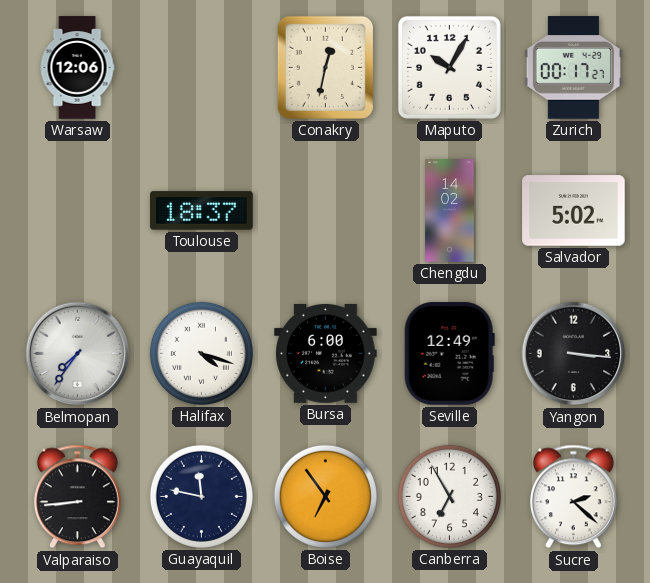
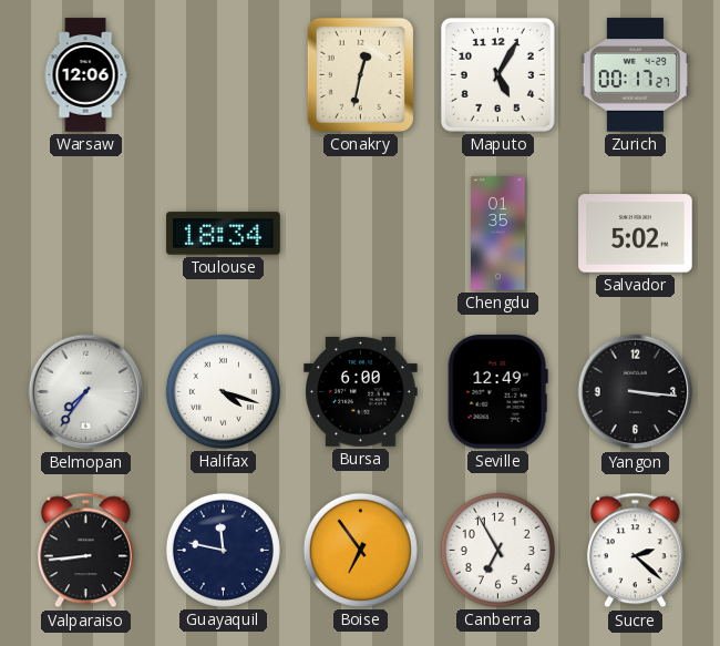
Maputo: 10:05 -> 5:05 (497, 74)
Toulouse: 18:37 -> 18:34 (224, 234)
Chengdu: 14:02 -> 01:35 (498, 234)
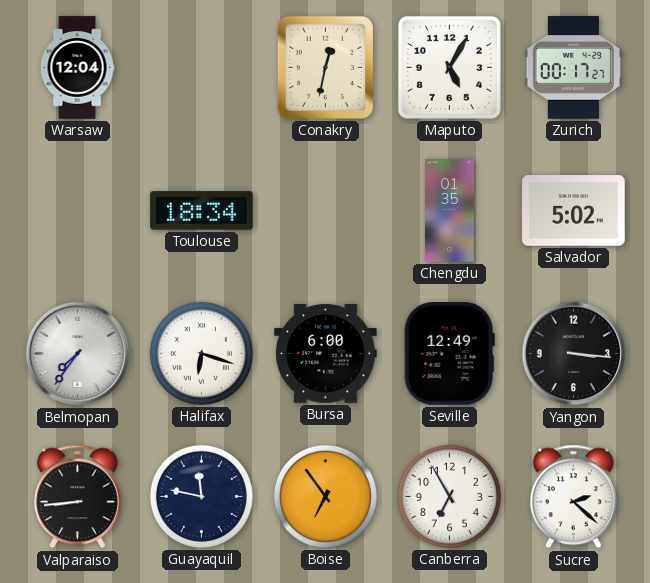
Warsaw: 12:06 -> 12:04 (77, 68)
Halifax: 4:18 -> 6:18 (201, 353)
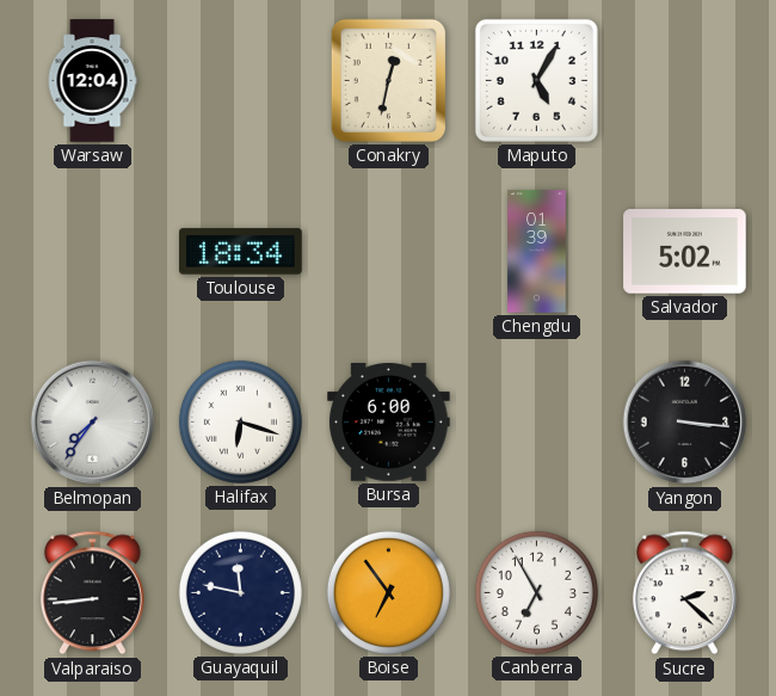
Zurich: 00:17 -> none (573, 68)
Chengdu: 01:35 -> 01:39 (537, 252)
Seville: 12:49 -> none (449, 354)
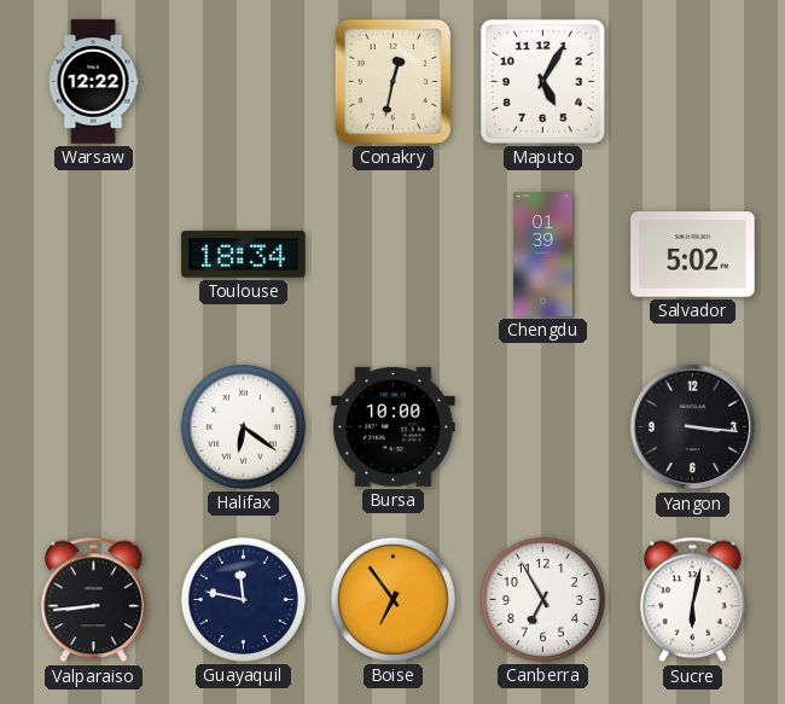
Warsaw: 12:04 -> 12:22 (93, 82)
Belmopan: 7:36 -> none (93, 423)
Halifax: 6:18 -> 6:21 (243, 426)
Bursa: 6:00 -> 10:00 (394, 426)
Sucre: 2:22 -> 6:02 (692, 600)
